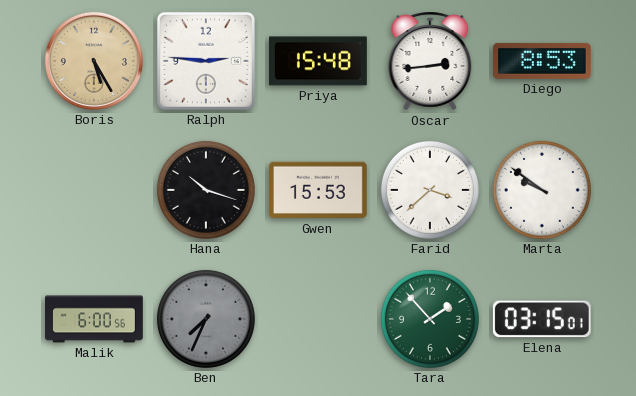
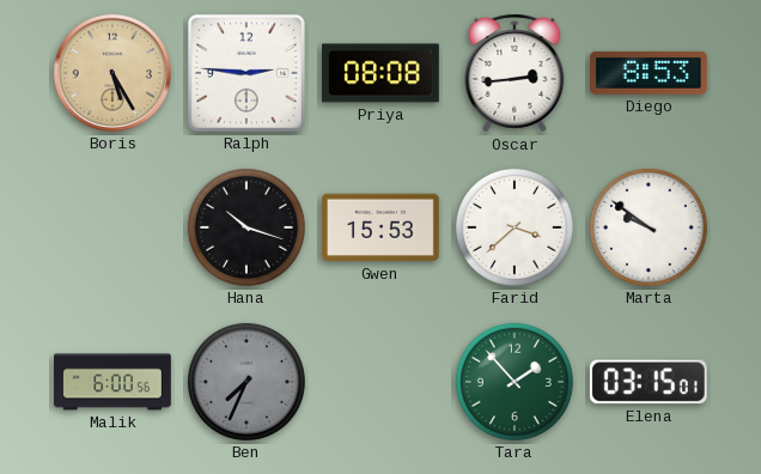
Priya: 15:48 -> 08:08 (380, 73)
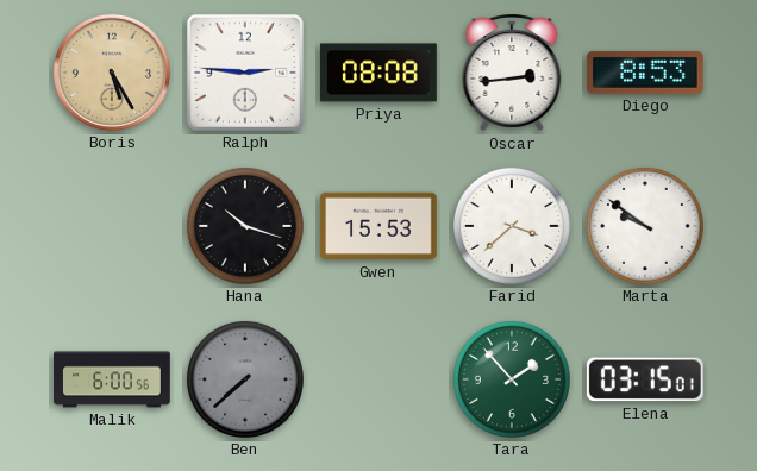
Ben: 7:34 -> 7:38 (245, 379)
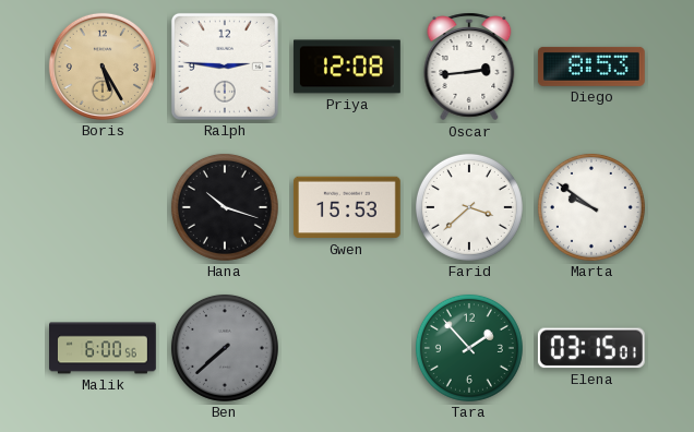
Priya: 08:08 -> 12:08 (347, 67)
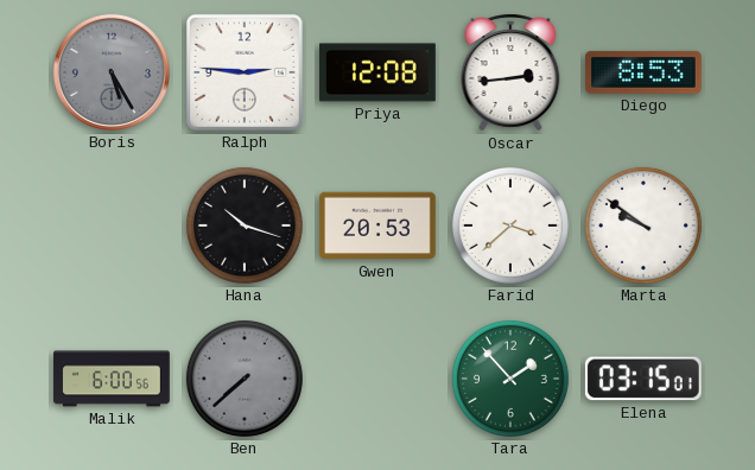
Boris dial: champagne -> grey (112, 72)
Gwen: 15:53 -> 20:53 (377, 226)
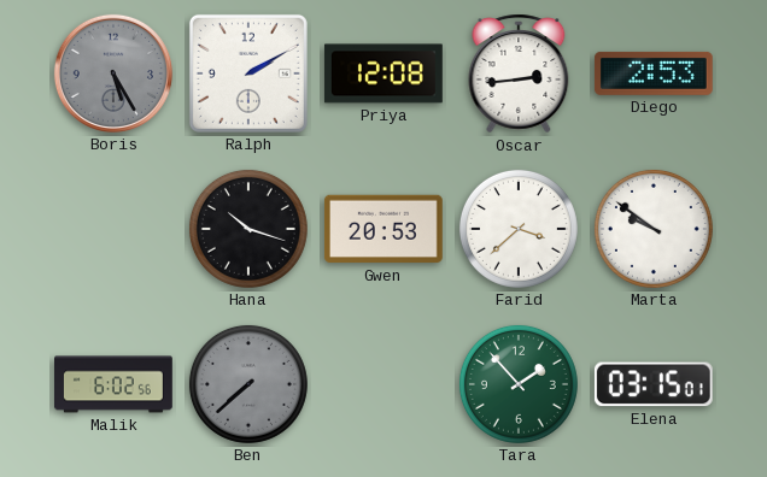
Ralph: 2:46 -> 2:10 (248, 73)
Diego: 8:53 -> 2:53 (654, 73)
Malik: 6:00 -> 6:02 (115, 384)
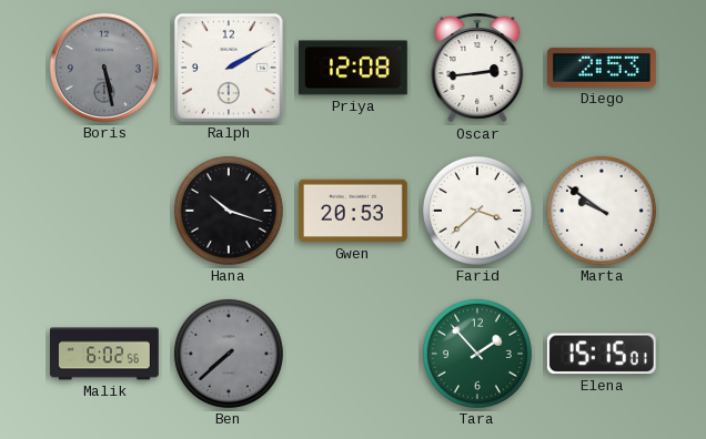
Boris: 5:25 -> 5:28 (104, 68)
Elena: 03:15 -> 15:15 (602, 354)
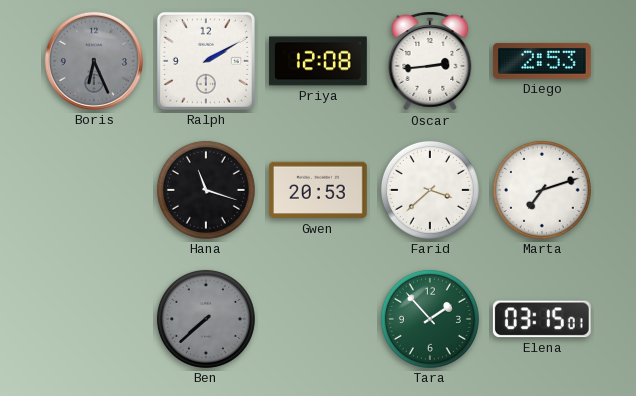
Boris: 5:28 -> 6:26 (94, 61)
Hana: 10:18 -> 11:18 (206, 190)
Marta: 9:51 -> 7:12 (542, 190)
Malik: 6:02 -> none (105, 354)
Elena: 15:15 -> 03:15 (542, 319)
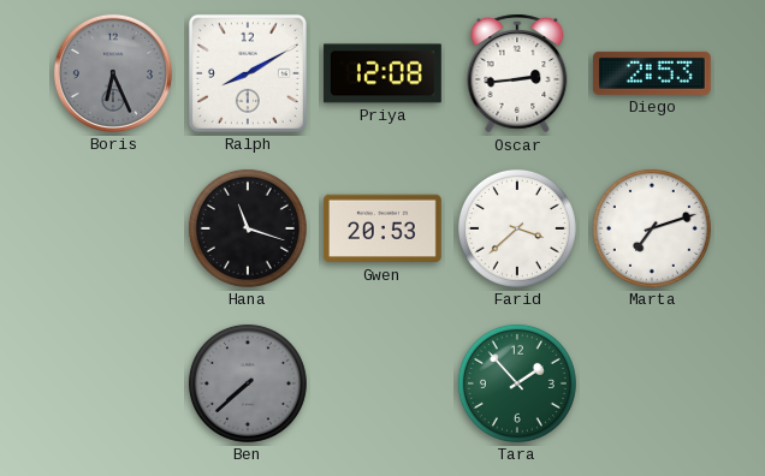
Ralph: 2:10 -> 8:10 (248, 73)
Elena: 03:15 -> none (542, 319)
